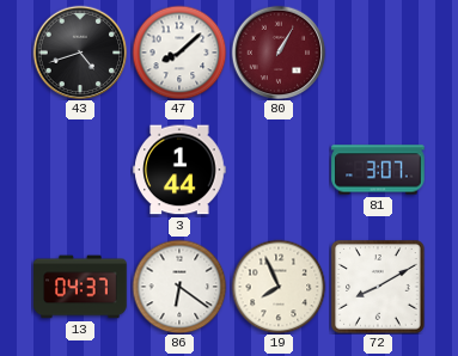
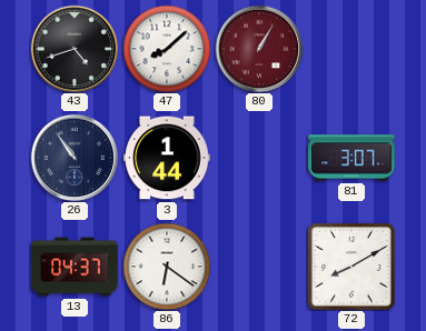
26: none -> 10:54 (75, 158)
19: 7:56 -> none (279, 287)
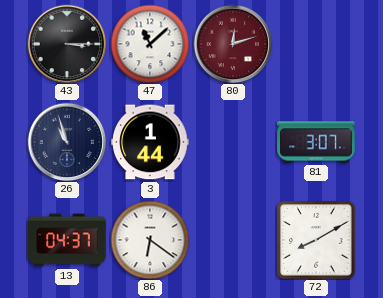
43: 4:42 -> 3:15 (67, 44)
47: 8:08 -> 11:08 (150, 44)
80: 1:05 -> 12:12 (233, 44)
26: 10:54 -> 10:57 (67, 142)
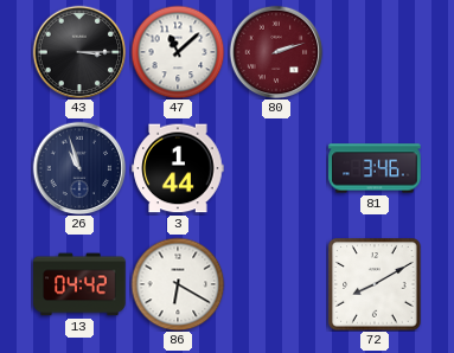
80: 12:12 -> 2:12 (276, 52)
81: 3:07 -> 3:46 (375, 168)
13: 04:37 -> 04:42 (79, 284)
86: 6:21 -> 6:20 (178, 284)
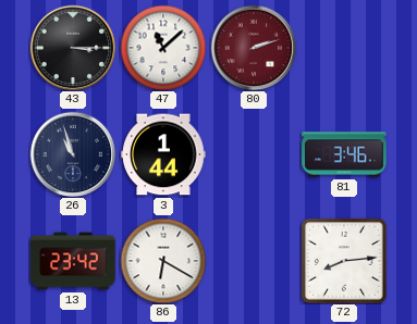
13: 04:42 -> 23:42 (73, 261)
72: 8:10 -> 8:14 (344, 261)
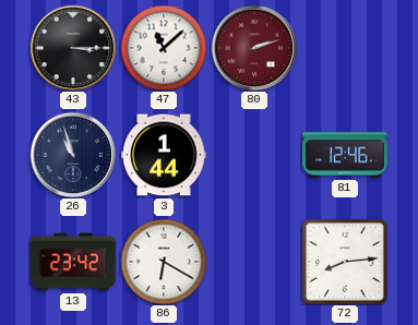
81: 3:46 -> 12:46 (345, 155)
